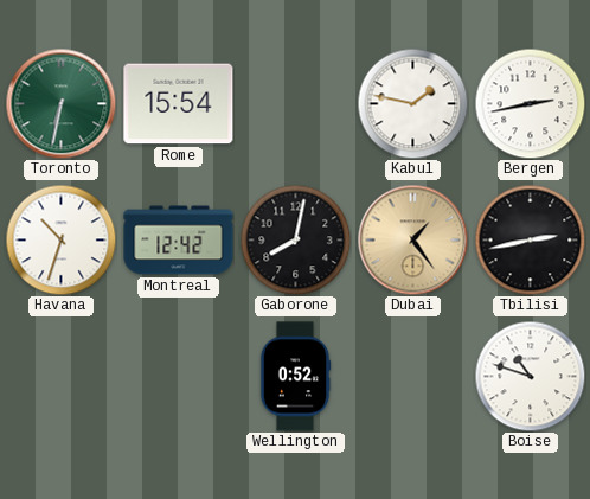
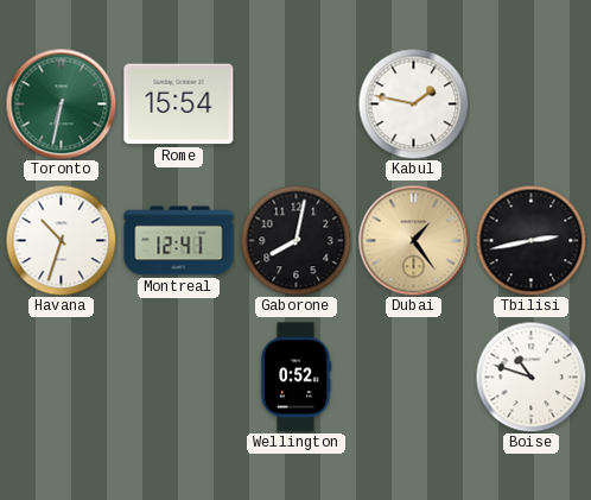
Bergen: 2:43 -> none (530, 103)
Montreal: 12:42 -> 12:41 (179, 241)
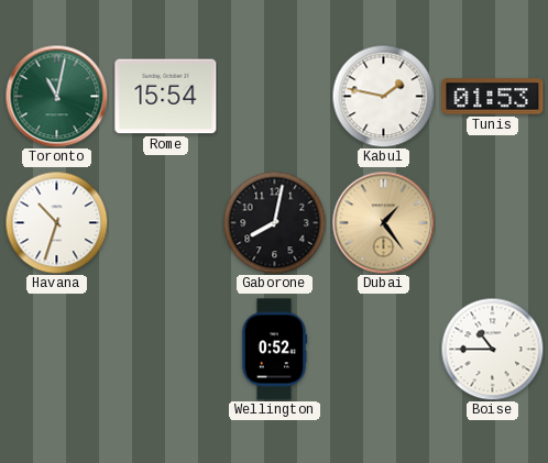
Toronto: 6:32 -> 11:02 (56, 96)
Tunis: none -> 01:53 (493, 97)
Montreal: 12:41 -> none (179, 241)
Tbilisi: 2:43 -> none (530, 240)
Boise: 10:48 -> 10:45 (492, 349)
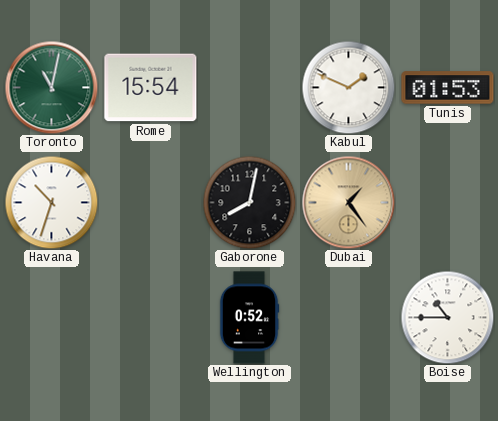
Kabul: 1:47 -> 1:49 (348, 87)
